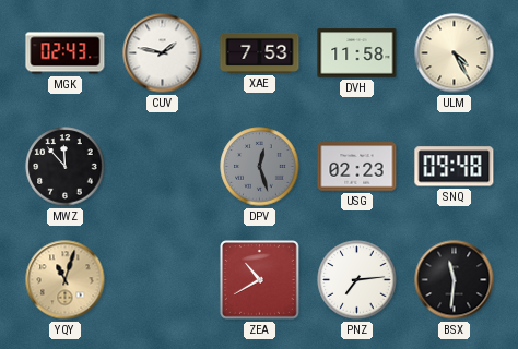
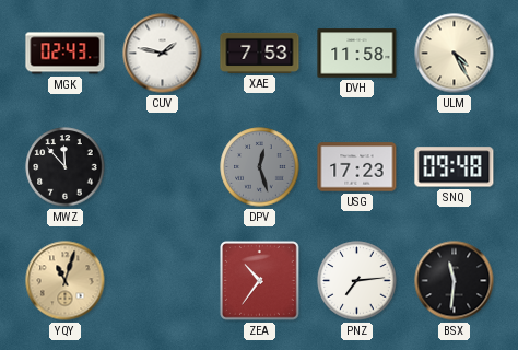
USG: 02:23 -> 17:23 (357, 167)
ZEA: 10:40 -> 10:36 (260, 281)
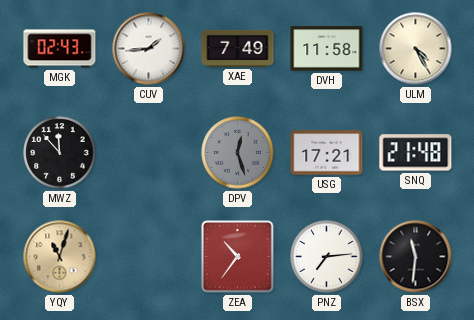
CUV: 1:47 -> 1:44 (149, 49)
XAE: 7:53 -> 7:49 (238, 48)
USG: 17:23 -> 17:21 (327, 153)
SNQ: 09:48 -> 21:48 (416, 153)
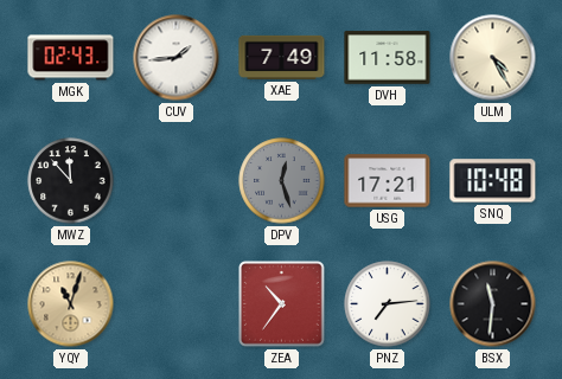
SNQ: 21:48 -> 10:48 (493, 181)
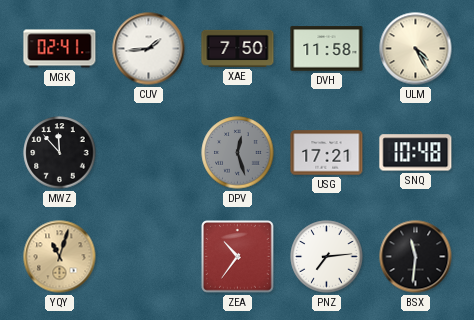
MGK: 02:43 -> 02:41 (60, 49)
XAE: 7:49 -> 7:50 (238, 48)
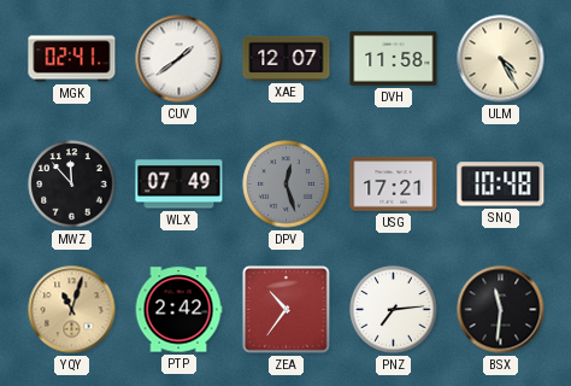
CUV: 1:44 -> 1:39 (179, 59)
XAE: 7:50 -> 12:07 (287, 58)
WLX: none -> 07:49 (179, 185)
PTP: none -> 2:42 (178, 310)
